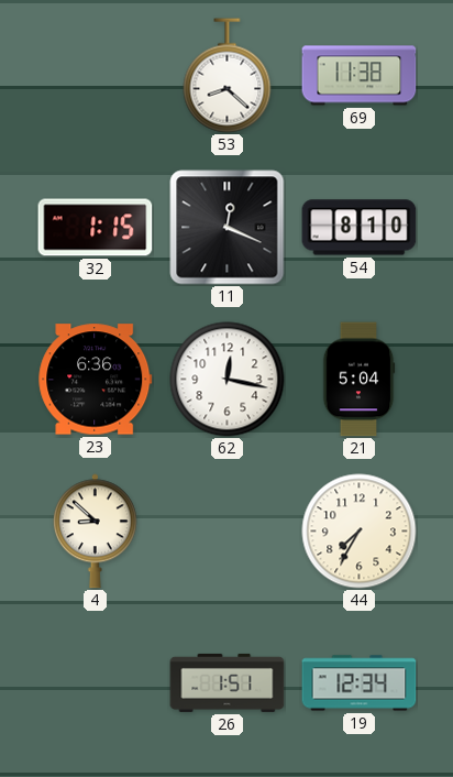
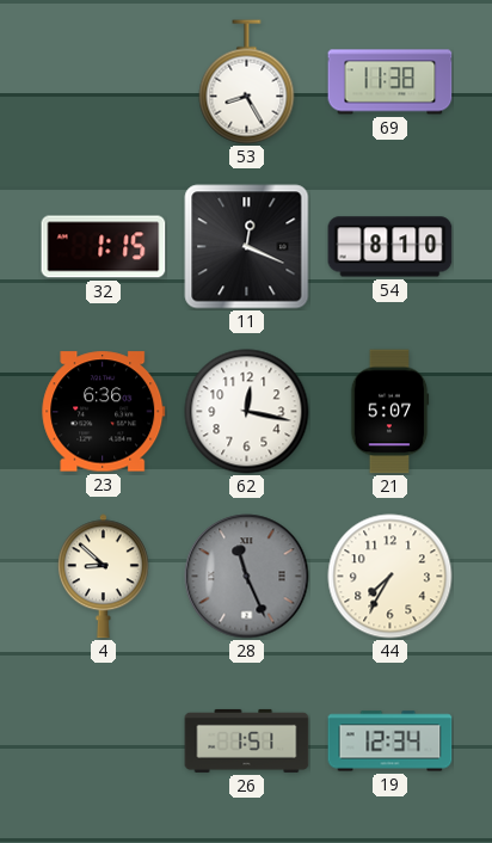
53: 8:22 -> 8:25 (247, 82)
21: 5:04 -> 5:07 (389, 412)
28: none -> 11:26 (247, 577)
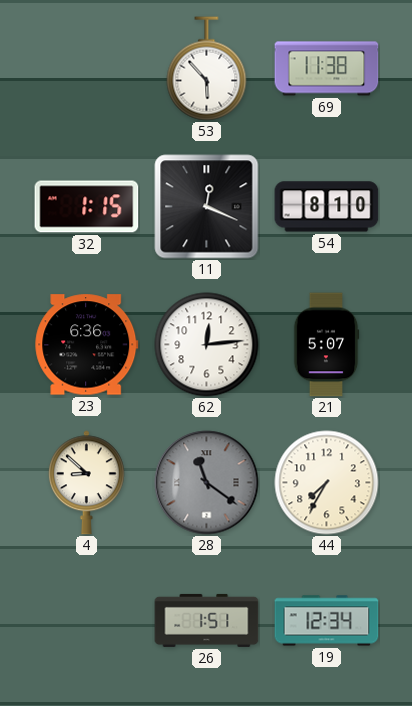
53: 8:25 -> 5:53 (207, 69)
62: 12:17 -> 12:14 (207, 345)
28: 11:26 -> 11:21 (207, 483)
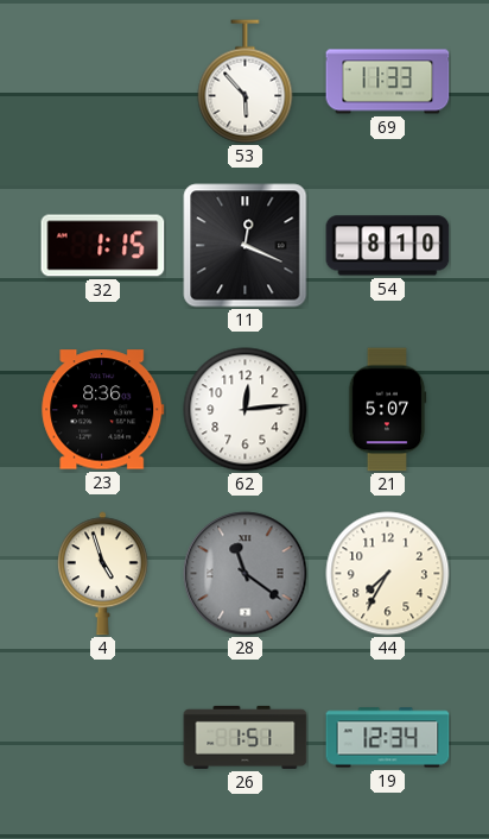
69: 11:38 -> 11:33 (388, 82)
23: 6:36 -> 8:36 (103, 410)
4: 8:52 -> 4:57 (102, 574)
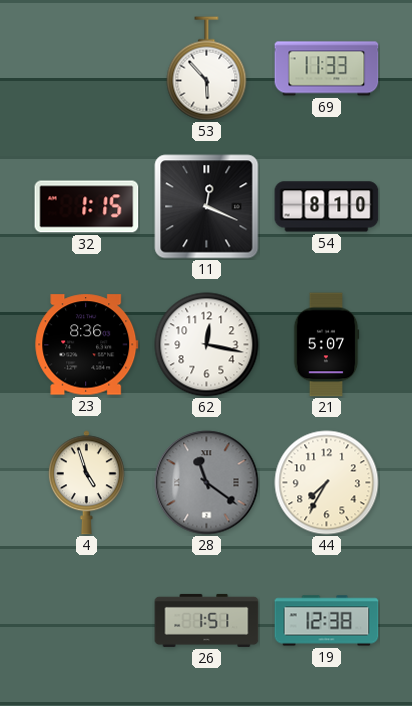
62: 12:14 -> 12:17 (207, 345)
19: 12:34 -> 12:38 (327, 621)
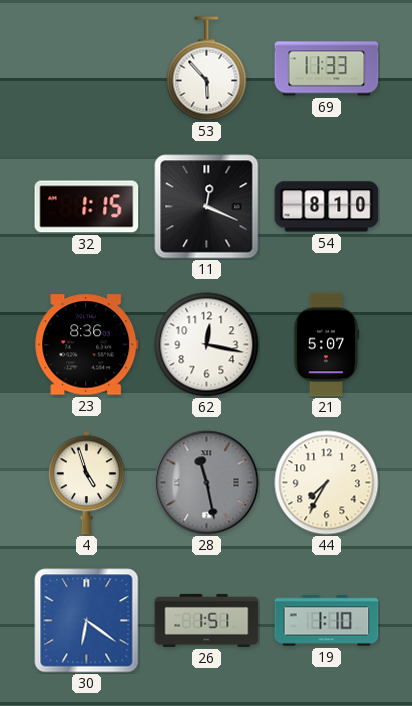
28: 11:21 -> 11:28 (207, 483)
30: none -> 6:21 (87, 621)
19: 12:38 -> 1:10 (327, 621)
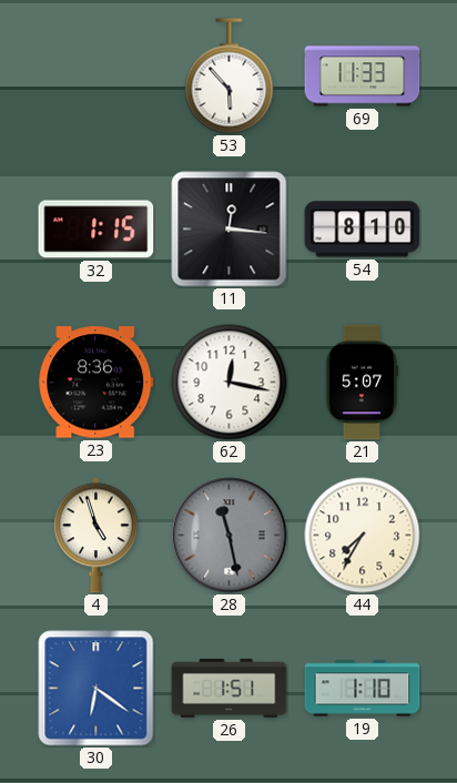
11: 12:19 -> 12:16 (230, 230)
